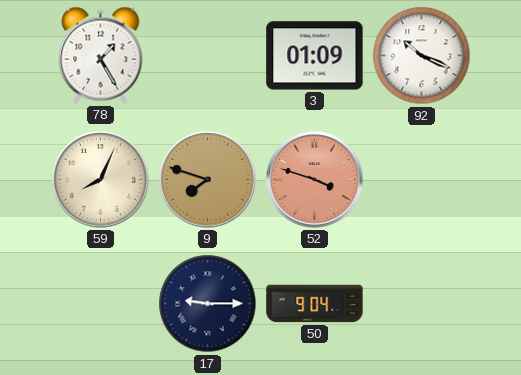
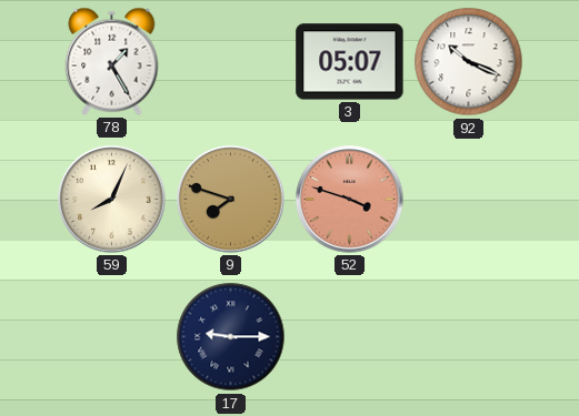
3: 01:09 -> 05:07 (350, 62)
50: 9:04 -> none (315, 304)
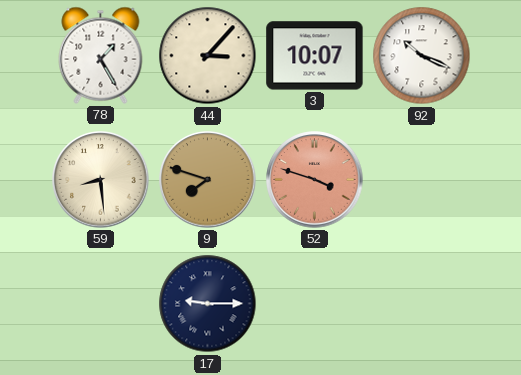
44: none -> 3:07 (208, 56)
3: 05:07 -> 10:07 (315, 56)
59: 8:04 -> 8:29 (101, 180)
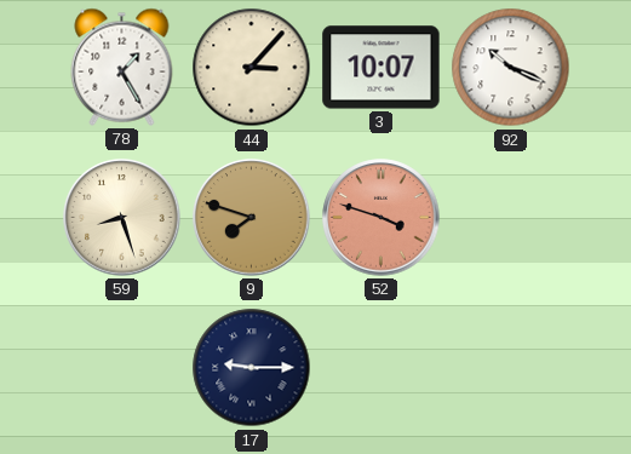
59: 8:29 -> 8:27 (122, 218)
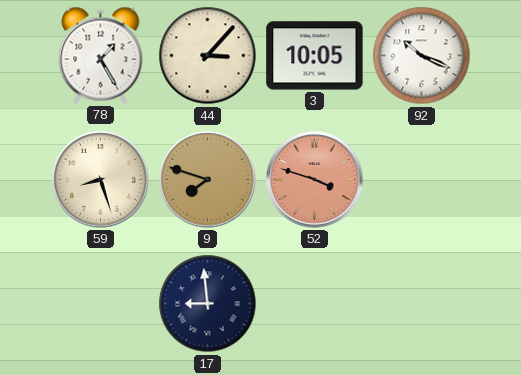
3: 10:07 -> 10:05 (315, 56)
17: 9:15 -> 8:59 (208, 304)
